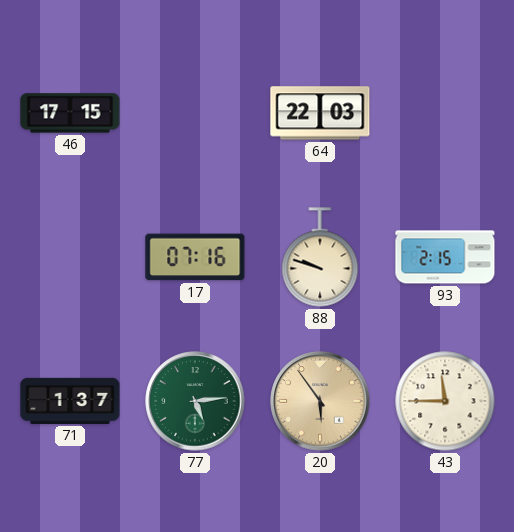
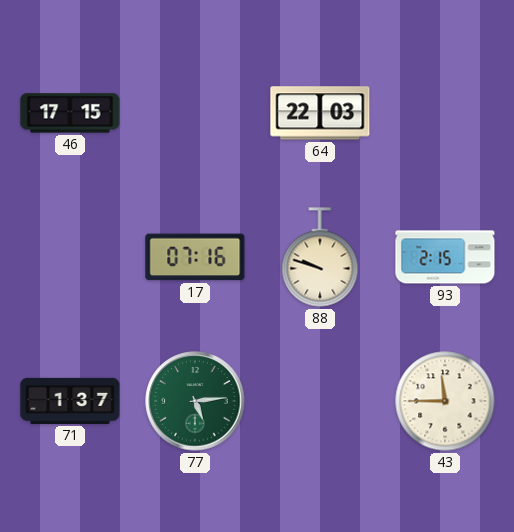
20: 5:54 -> none (320, 401)
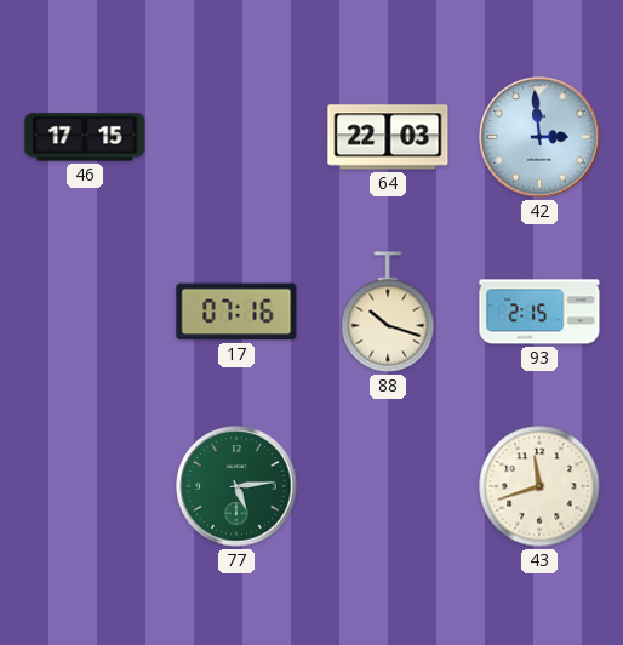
42: none -> 2:59 (539, 137)
88: 9:48 -> 10:18 (388, 312)
71: 1:37 -> none (70, 401)
43: 11:45 -> 11:42 (539, 486)
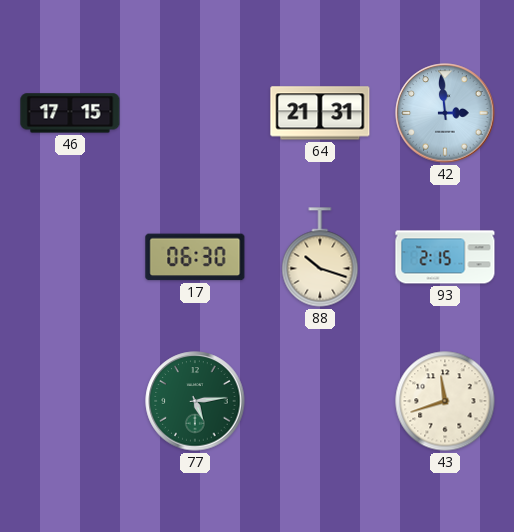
64: 22:03 -> 21:31 (320, 113)
17: 07:16 -> 06:30 (195, 257)
